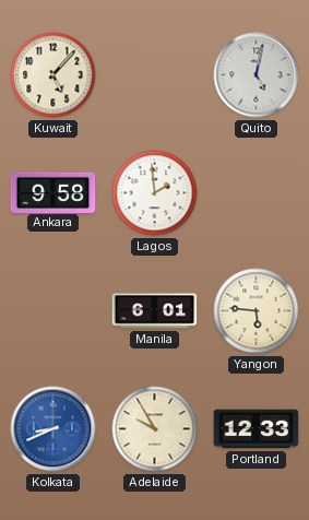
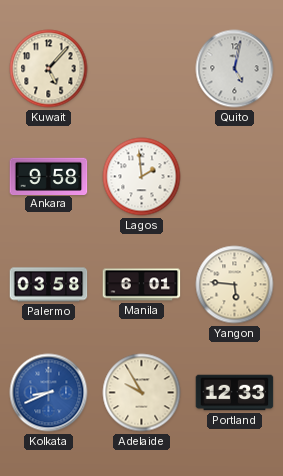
Palermo: none -> 03:58 (49, 285)
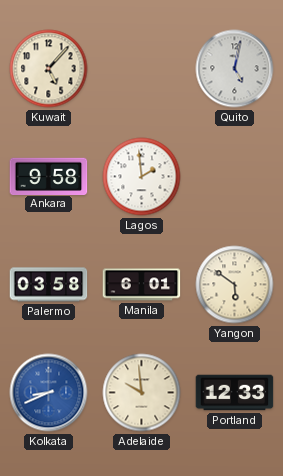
Yangon: 5:46 -> 5:51 (235, 285)
Adelaide: 9:55 -> 9:59 (142, 393)
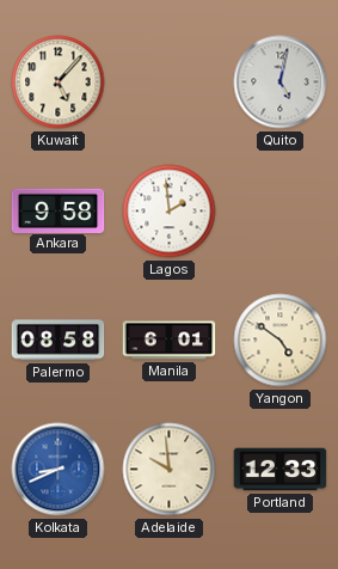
Palermo: 03:58 -> 08:58 (59, 341)
Yangon: 5:51 -> 4:51 (281, 341)
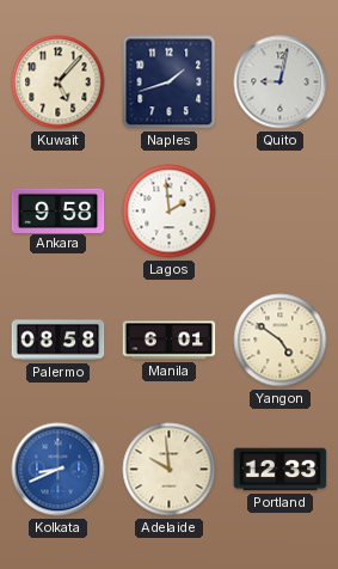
Naples: none -> 1:42 (170, 82)
Quito: 5:02 -> 9:02 (281, 82)
